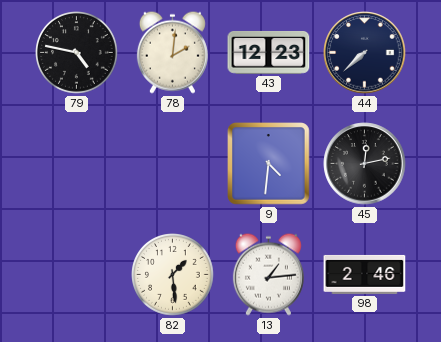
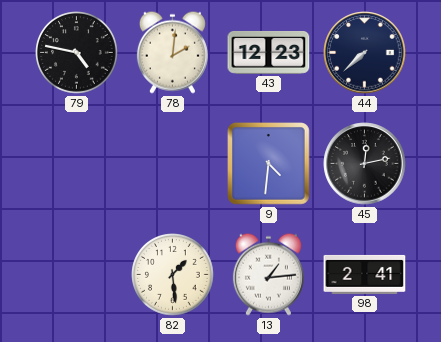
98: 2:46 -> 2:41 (365, 274)
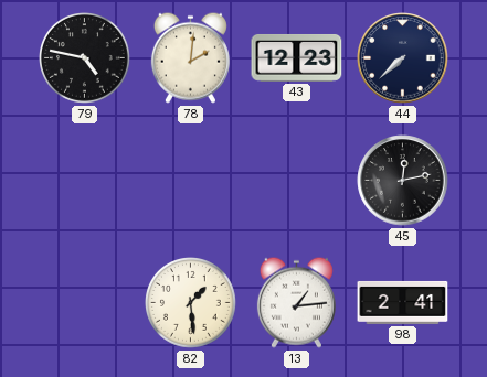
9: 4:31 -> none (269, 164)
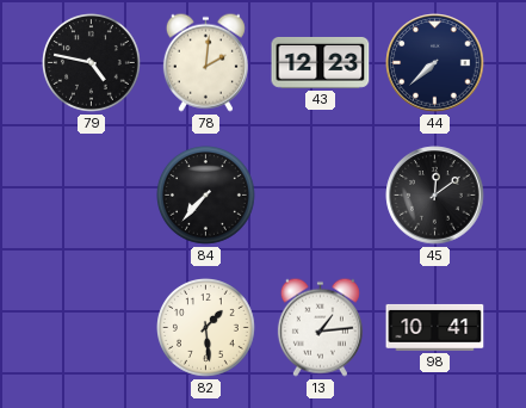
84: none -> 7:37 (206, 196)
45: 12:13 -> 12:09 (435, 196)
98: 2:41 -> 10:41 (435, 327)
